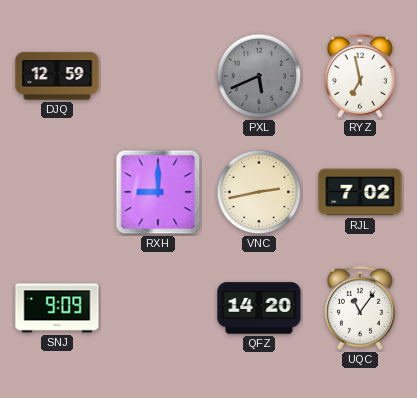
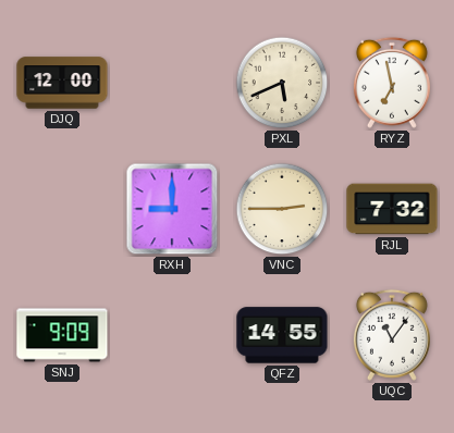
DJQ: 12:59 -> 12:00 (62, 83)
PXL dial: grey -> cream (282, 83)
VNC: 2:43 -> 2:45 (282, 209)
RJL: 7:02 -> 7:32 (392, 209)
QFZ: 14:20 -> 14:55 (282, 335)
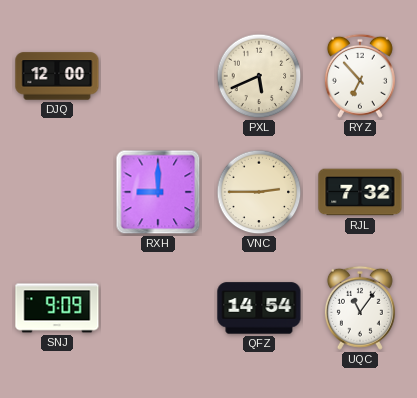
RYZ: 6:58 -> 6:53 (360, 76)
QFZ: 14:55 -> 14:54 (259, 308)
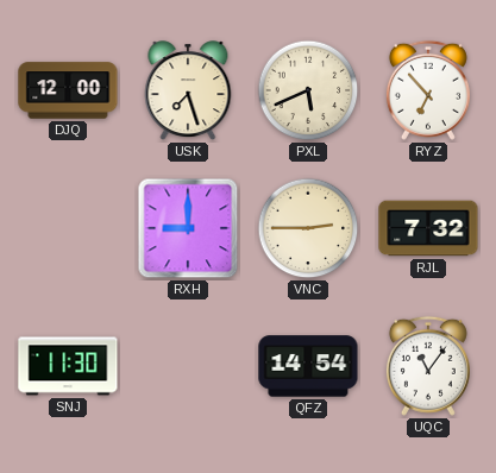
USK: none -> 7:27 (188, 92)
SNJ: 9:09 -> 11:30 (68, 366)
